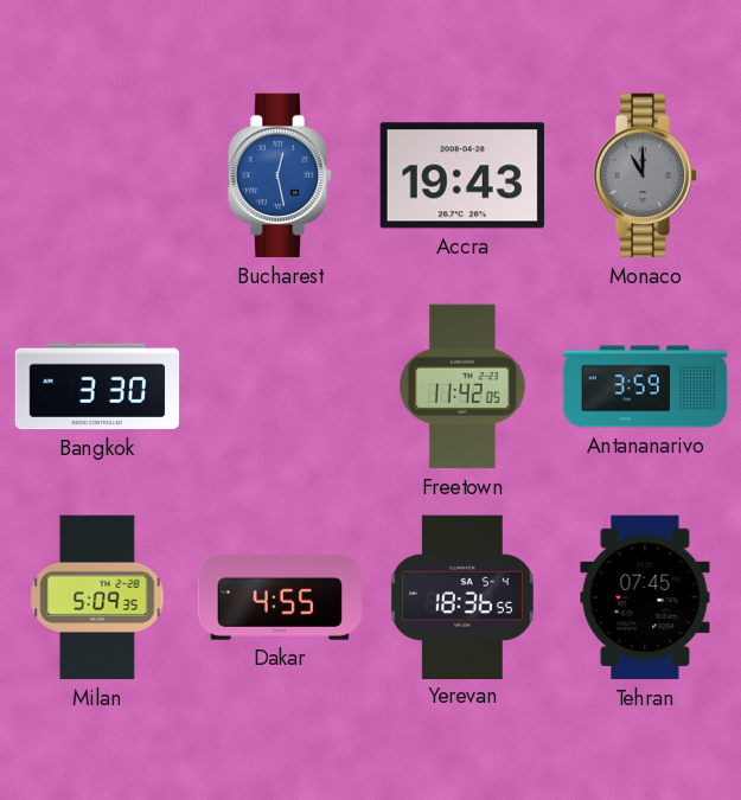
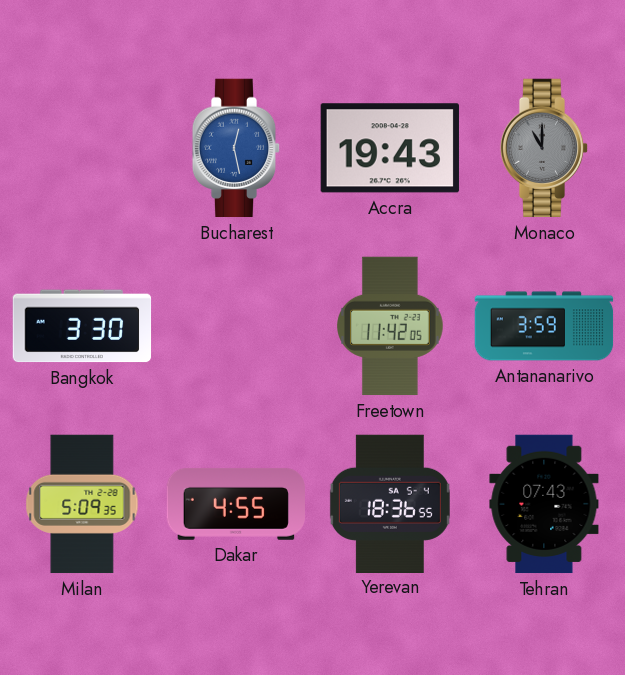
Tehran: 07:45 -> 07:43 (544, 504)
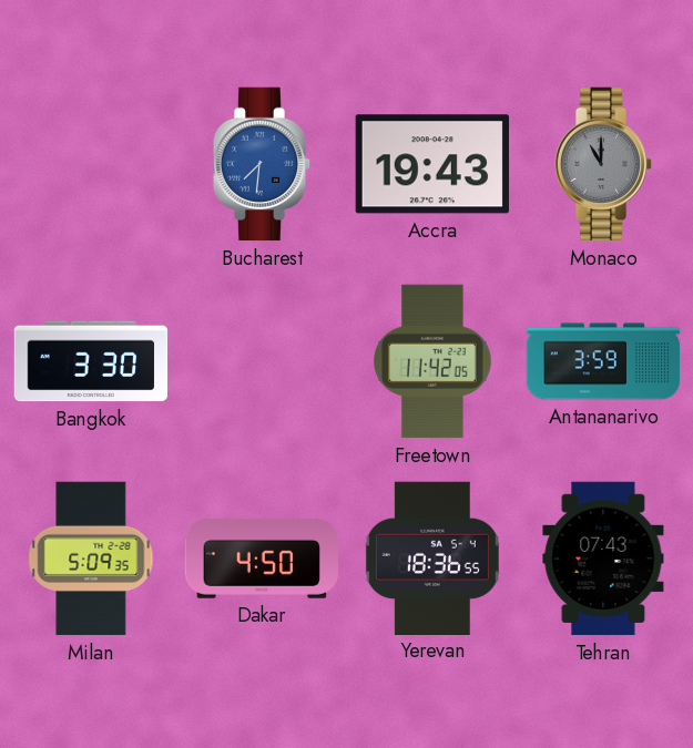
Bucharest: 12:28 -> 7:31 (262, 164)
Dakar: 4:55 -> 4:50 (261, 559)
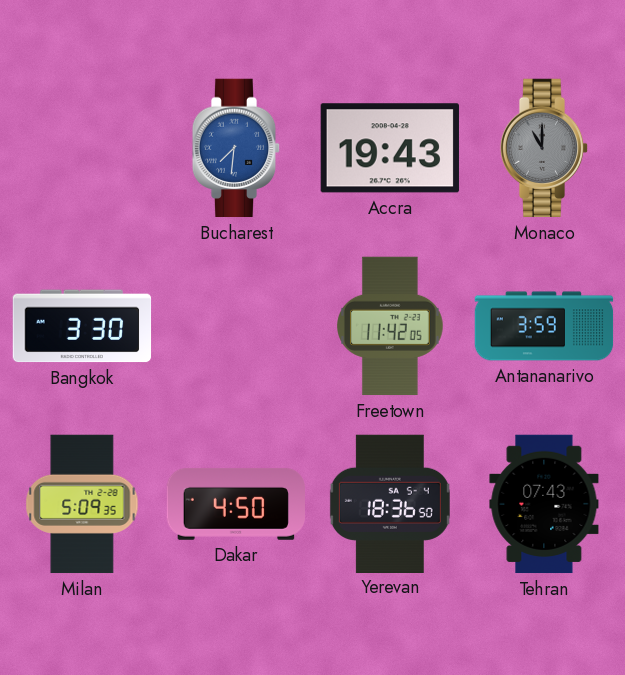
Yerevan: 18:36:55 -> 18:36:50 (390, 503)
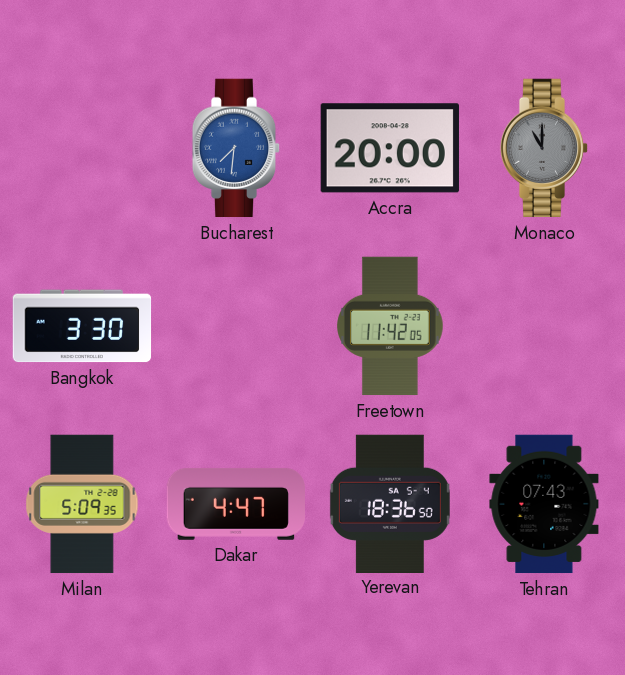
Accra: 19:43 -> 20:00 (390, 148)
Antananarivo: 3:59 -> none (544, 326)
Dakar: 4:50 -> 4:47 (235, 504)
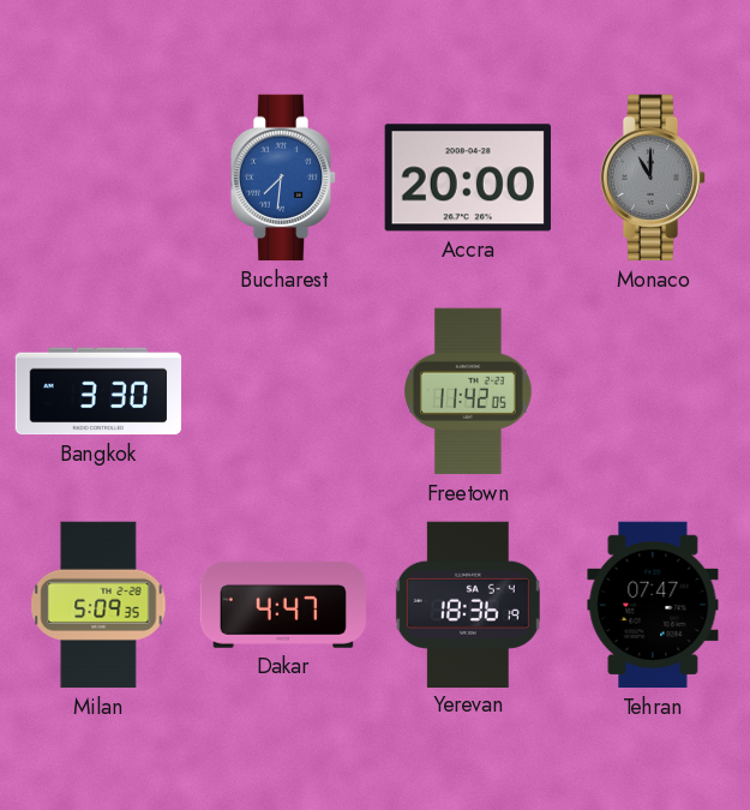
Yerevan: 18:36:50 -> 18:36:19 (468, 604)
Tehran: 07:43 -> 07:47 (653, 605)
